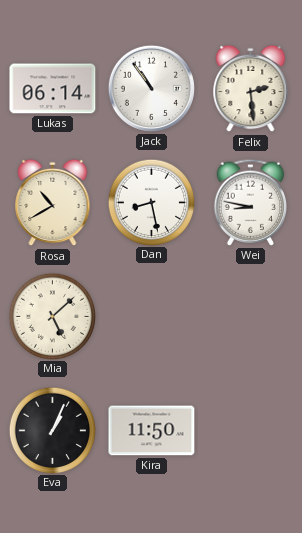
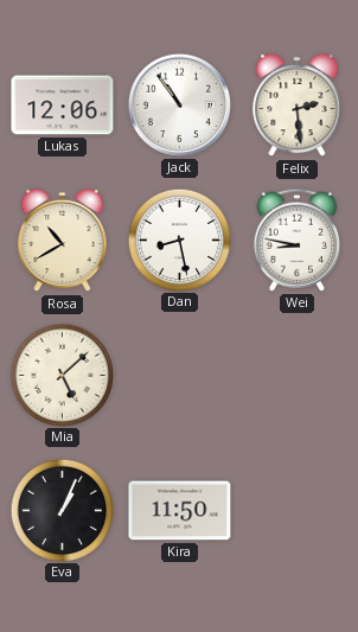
Lukas: 06:14 -> 12:06 (63, 106)
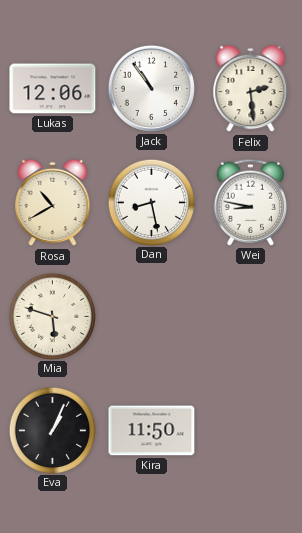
Mia: 5:08 -> 5:48 (52, 316)
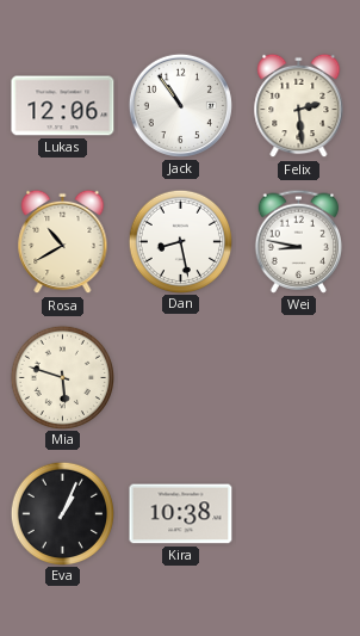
Kira: 11:50 -> 10:38 (181, 514)
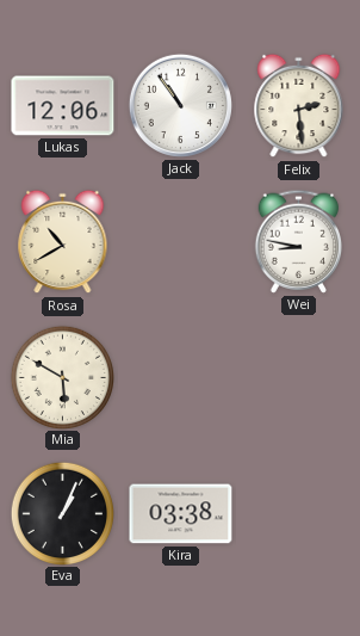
Dan: 8:28 -> none (180, 241)
Mia: 5:48 -> 5:50 (62, 377)
Kira: 10:38 -> 03:38 (181, 514)
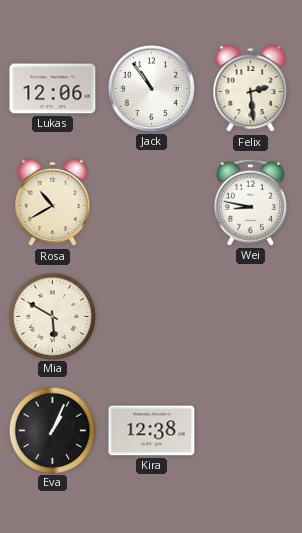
Kira: 03:38 -> 12:38 (152, 431)
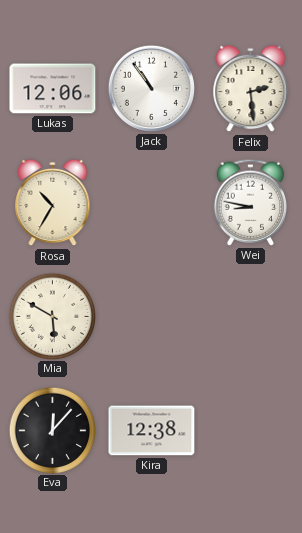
Rosa: 10:40 -> 10:35 (53, 203)
Eva: 1:04 -> 12:07 (52, 430)
